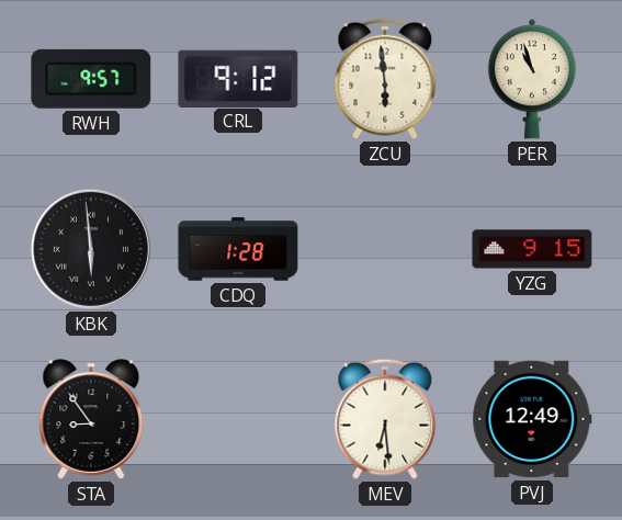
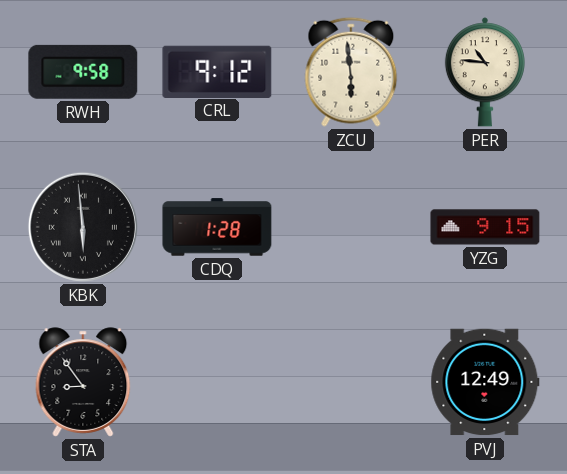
RWH: 9:57 -> 9:58 (83, 72)
PER: 10:57 -> 10:46 (485, 72)
MEV: 6:29 -> none (385, 419)
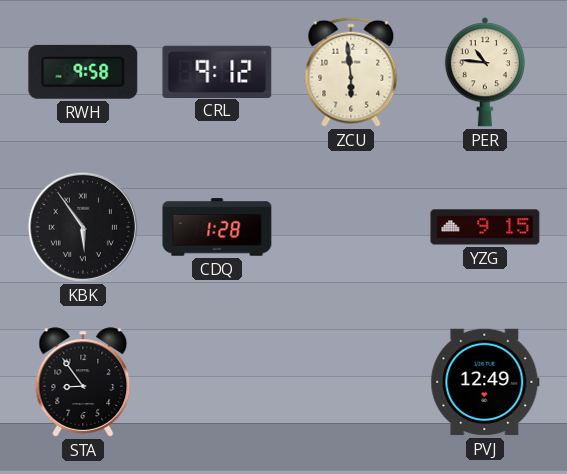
KBK: 5:59 -> 5:54 (83, 227)
